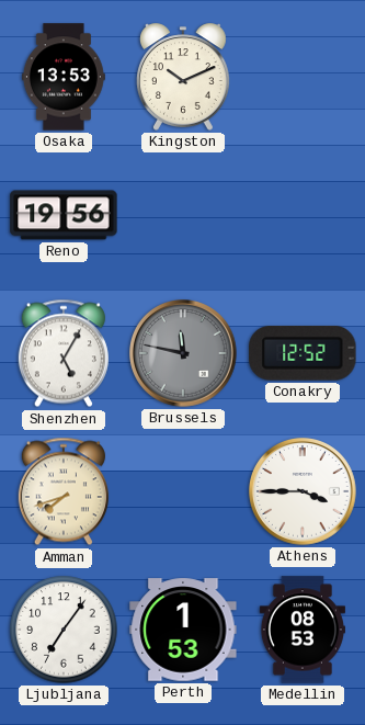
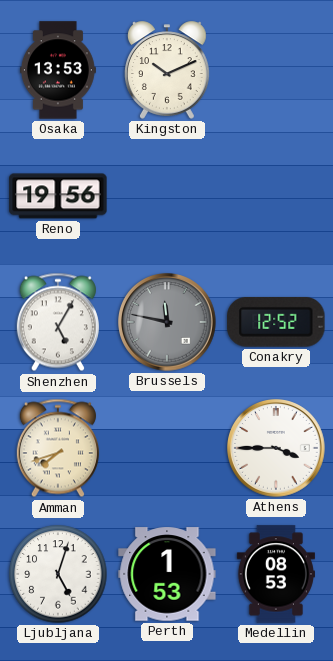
Ljubljana: 7:06 -> 5:03 (58, 574)
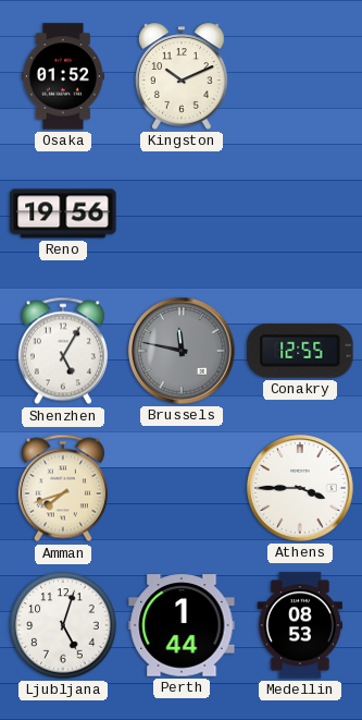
Osaka: 13:53 -> 01:52 (63, 76)
Conakry: 12:52 -> 12:55 (300, 351)
Perth: 1:53 -> 1:44 (182, 625)
